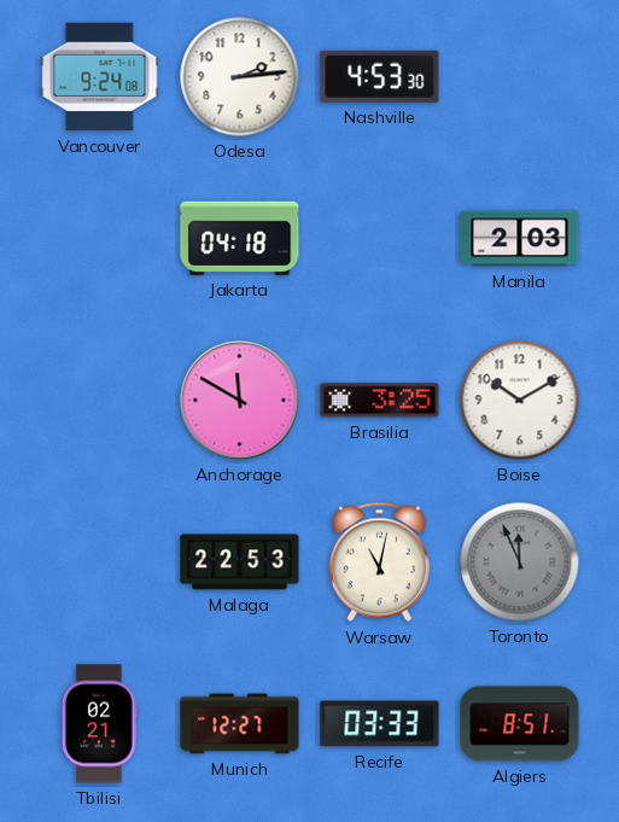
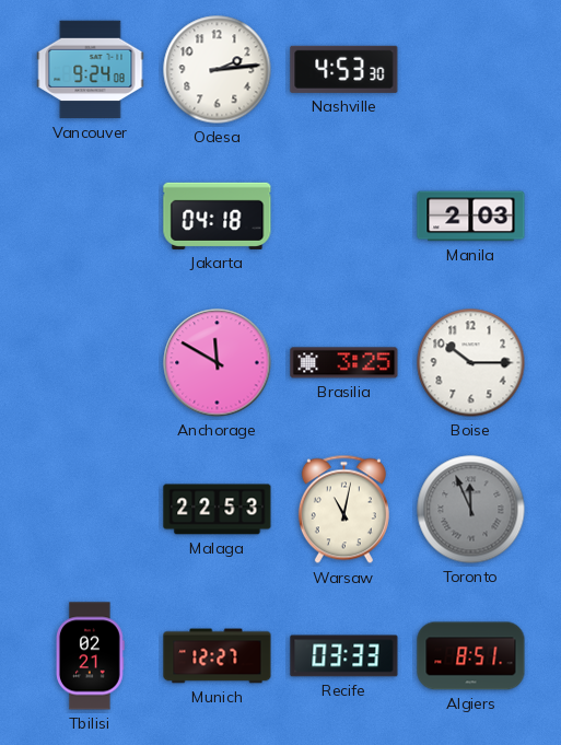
Boise: 10:10 -> 10:15 (471, 363)
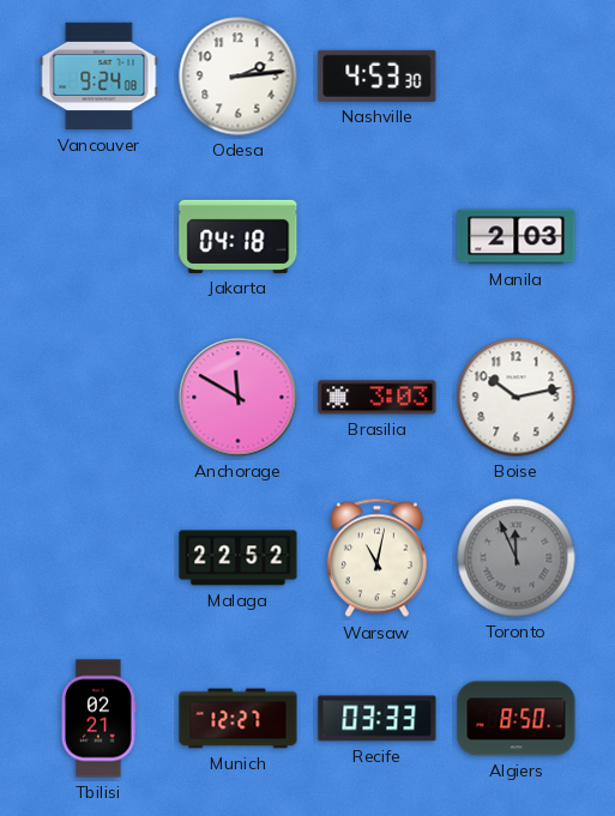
Brasilia: 3:25 -> 3:03 (378, 398)
Boise: 10:15 -> 10:13 (517, 398)
Malaga: 22:53 -> 22:52 (239, 558)
Algiers: 8:51 -> 8:50 (517, 719)
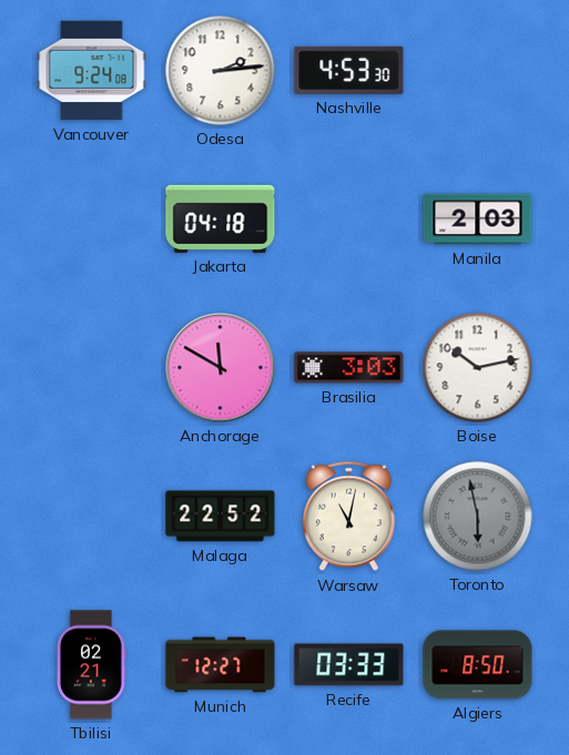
Toronto: 11:56 -> 5:58 (478, 517)
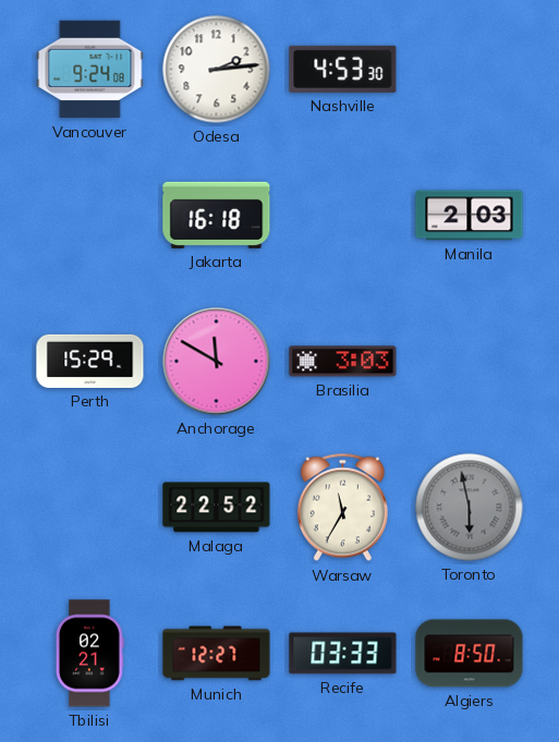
Jakarta: 04:18 -> 16:18 (217, 215)
Perth: none -> 15:29 (90, 361)
Boise: 10:13 -> none (478, 368)
Warsaw: 11:02 -> 11:35 (342, 508)
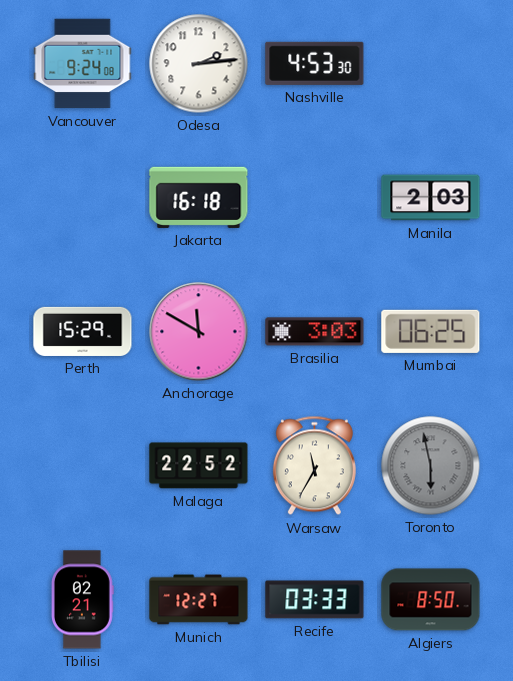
Mumbai: none -> 06:25 (431, 331)
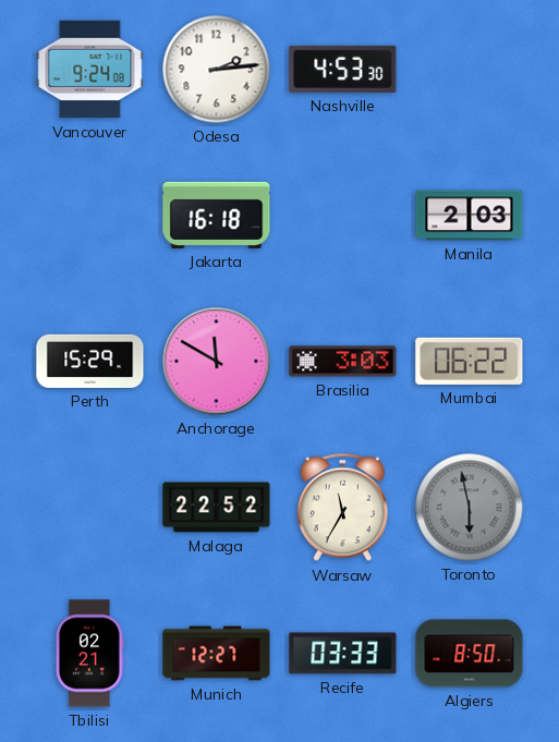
Mumbai: 06:25 -> 06:22 (470, 361)
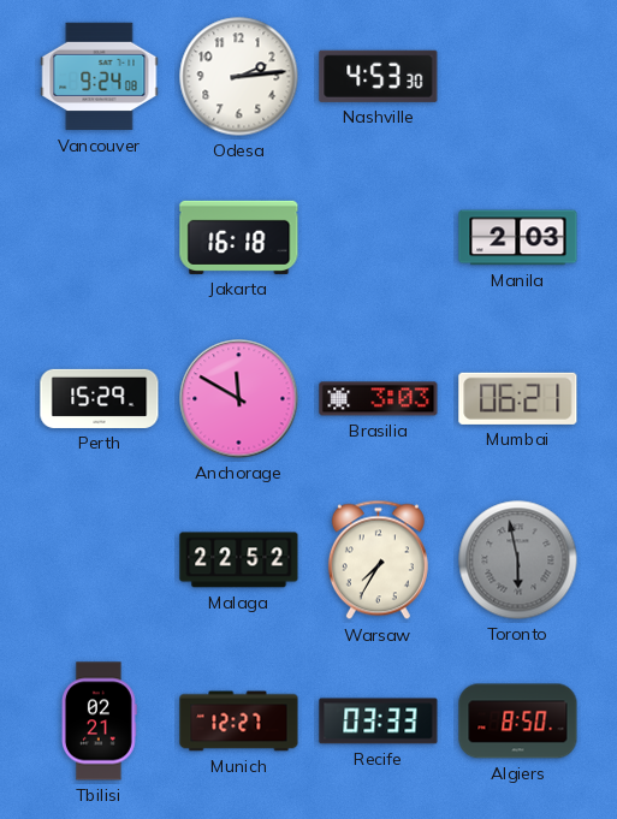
Mumbai: 06:22 -> 06:21 (518, 398)
Warsaw: 11:35 -> 7:35 (378, 560)
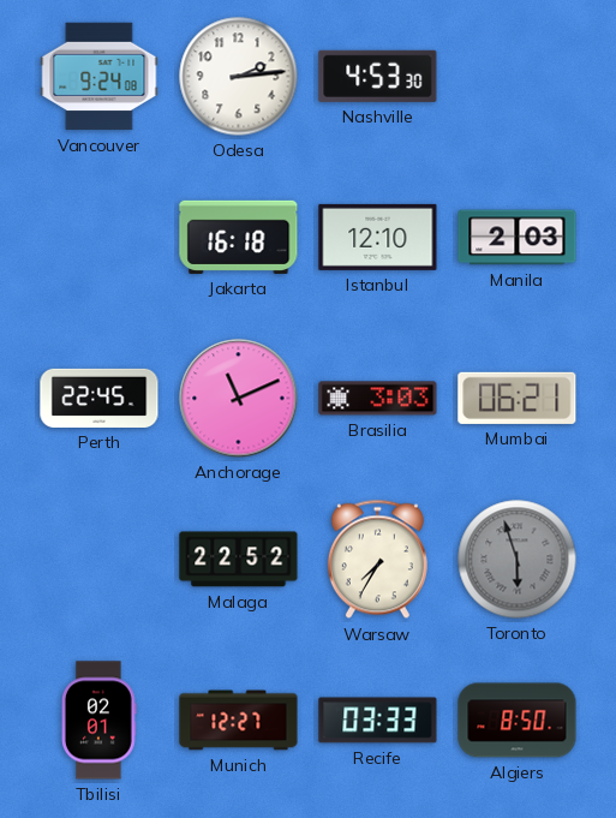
Istanbul: none -> 12:10 (378, 237)
Perth: 15:29 -> 22:45 (100, 398)
Anchorage: 11:50 -> 11:11 (239, 399)
Toronto: 5:58 -> 5:57 (518, 560)
Tbilisi: 02:21 -> 02:01 (98, 721)
